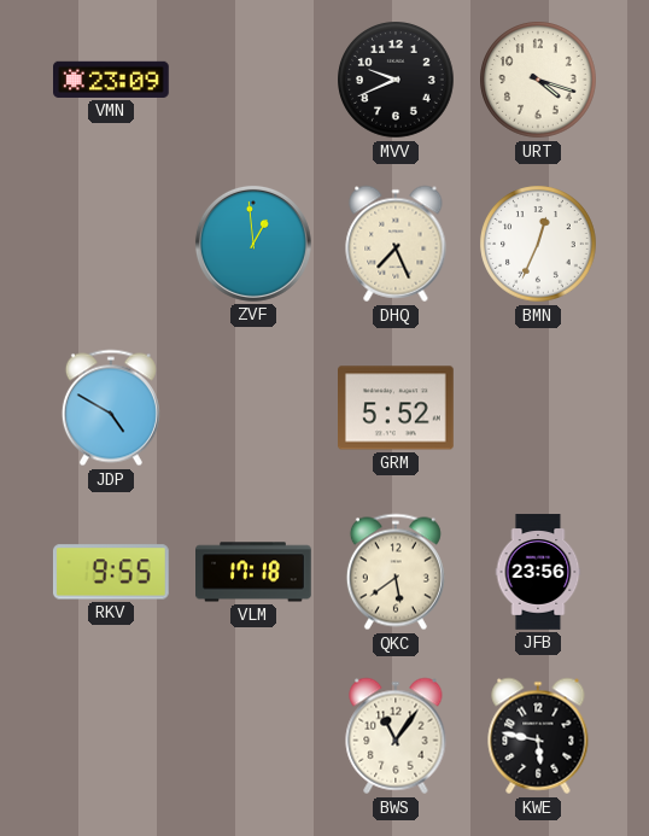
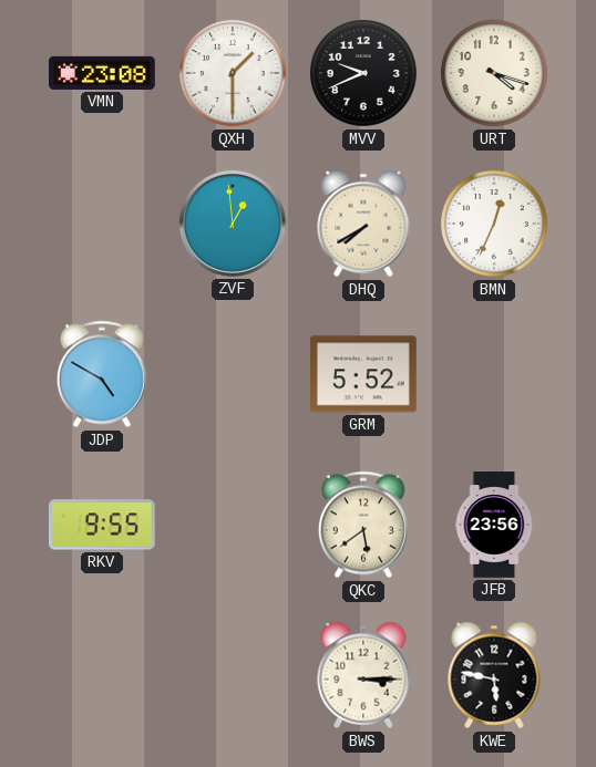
VMN: 23:09 -> 23:08 (103, 73)
QXH: none -> 1:30 (233, 73)
DHQ: 7:26 -> 7:40 (363, 224)
VLM: 17:18 -> none (255, 572)
BWS: 11:06 -> 3:15 (363, 675)
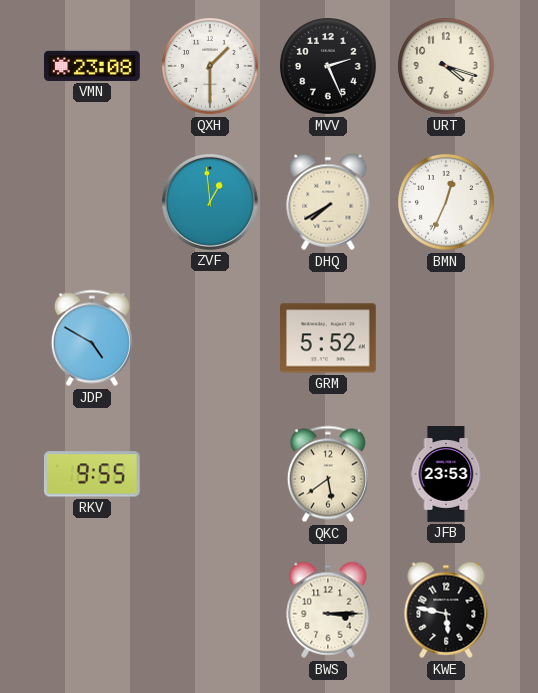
MVV: 9:41 -> 2:26 (328, 66)
JFB: 23:56 -> 23:53 (446, 474)
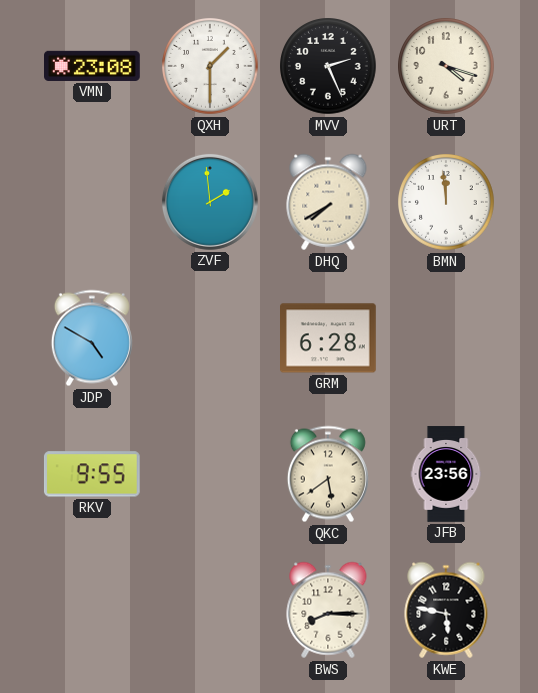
ZVF: 12:59 -> 1:59 (210, 202)
BMN: 12:34 -> 11:59 (446, 202)
GRM: 5:52 -> 6:28 (329, 338)
JFB: 23:53 -> 23:56 (446, 474)
BWS: 3:15 -> 8:15 (328, 610)
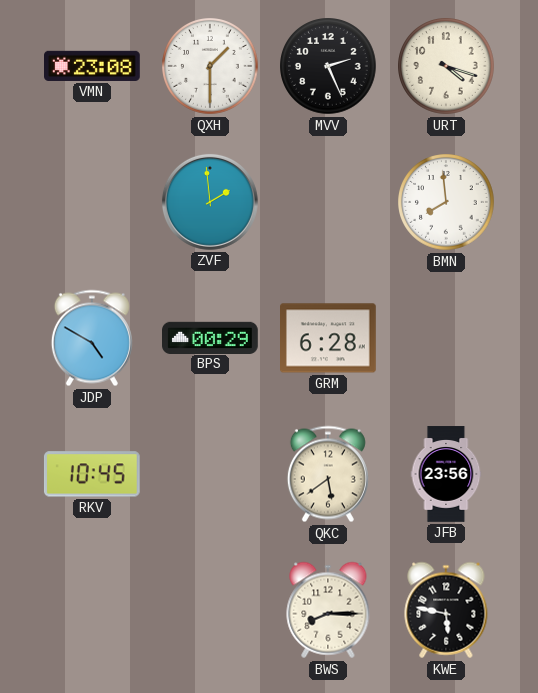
DHQ: 7:40 -> none (328, 202)
BMN: 11:59 -> 7:59 (446, 202)
BPS: none -> 00:29 (211, 337)
RKV: 9:55 -> 10:45 (92, 474)
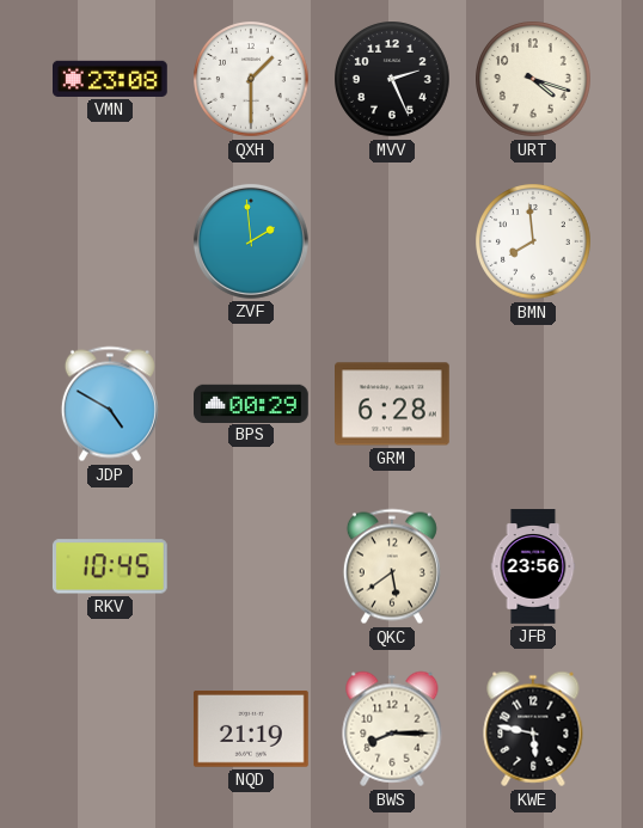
NQD: none -> 21:19 (251, 730)
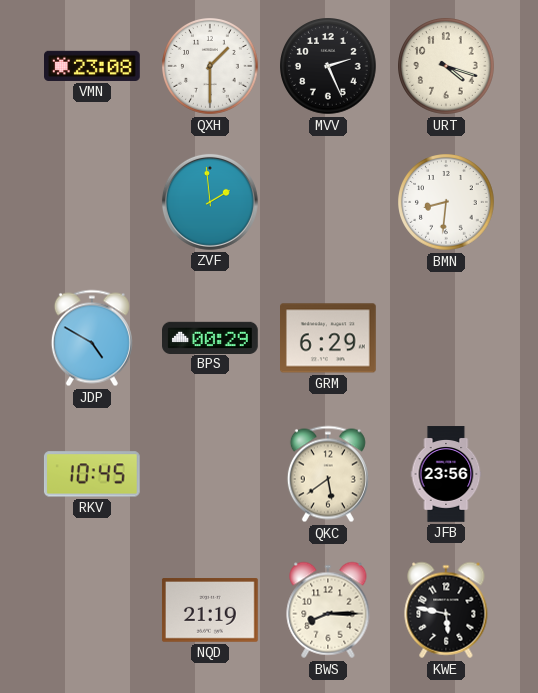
BMN: 7:59 -> 8:31 (446, 202)
GRM: 6:28 -> 6:29 (329, 338)
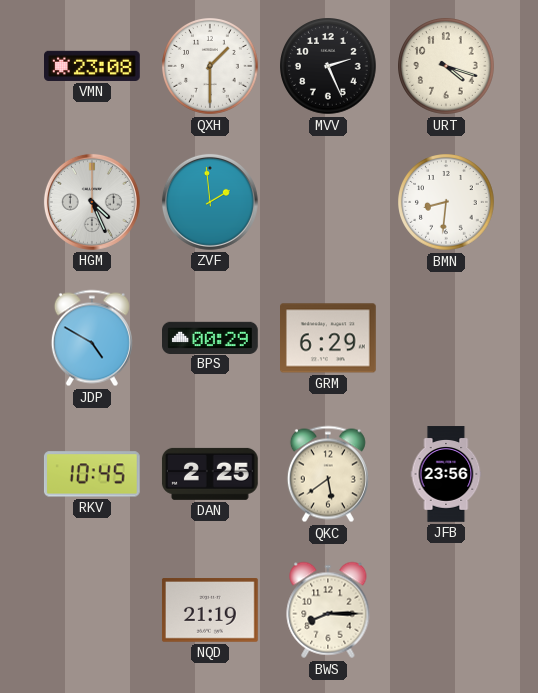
HGM: none -> 4:26 (92, 202)
DAN: none -> 2:25 (210, 474)
KWE: 5:47 -> none (446, 610)
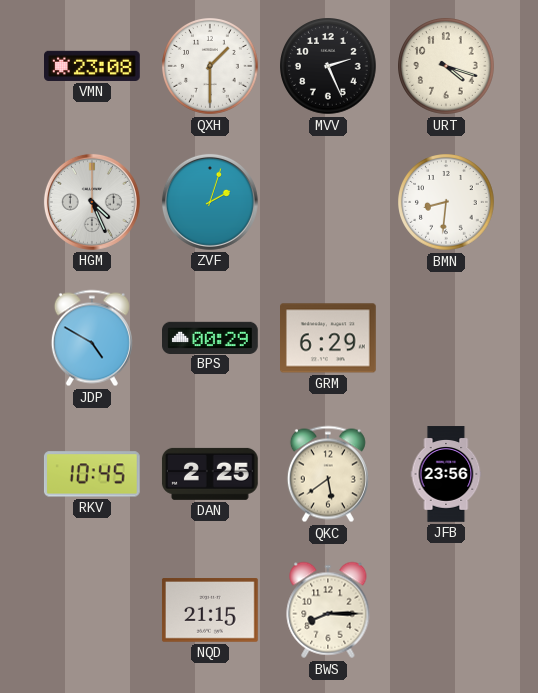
ZVF: 1:59 -> 2:03 (210, 202)
NQD: 21:19 -> 21:15 (210, 611)
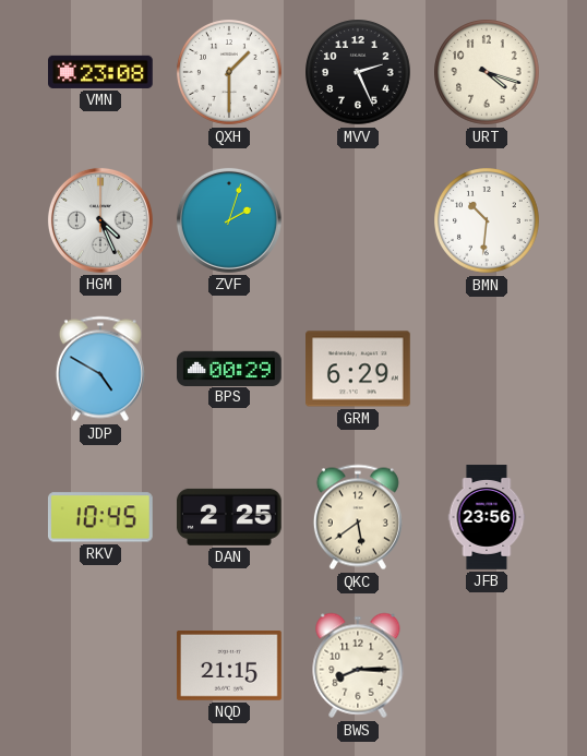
BMN: 8:31 -> 10:31 (487, 220)
